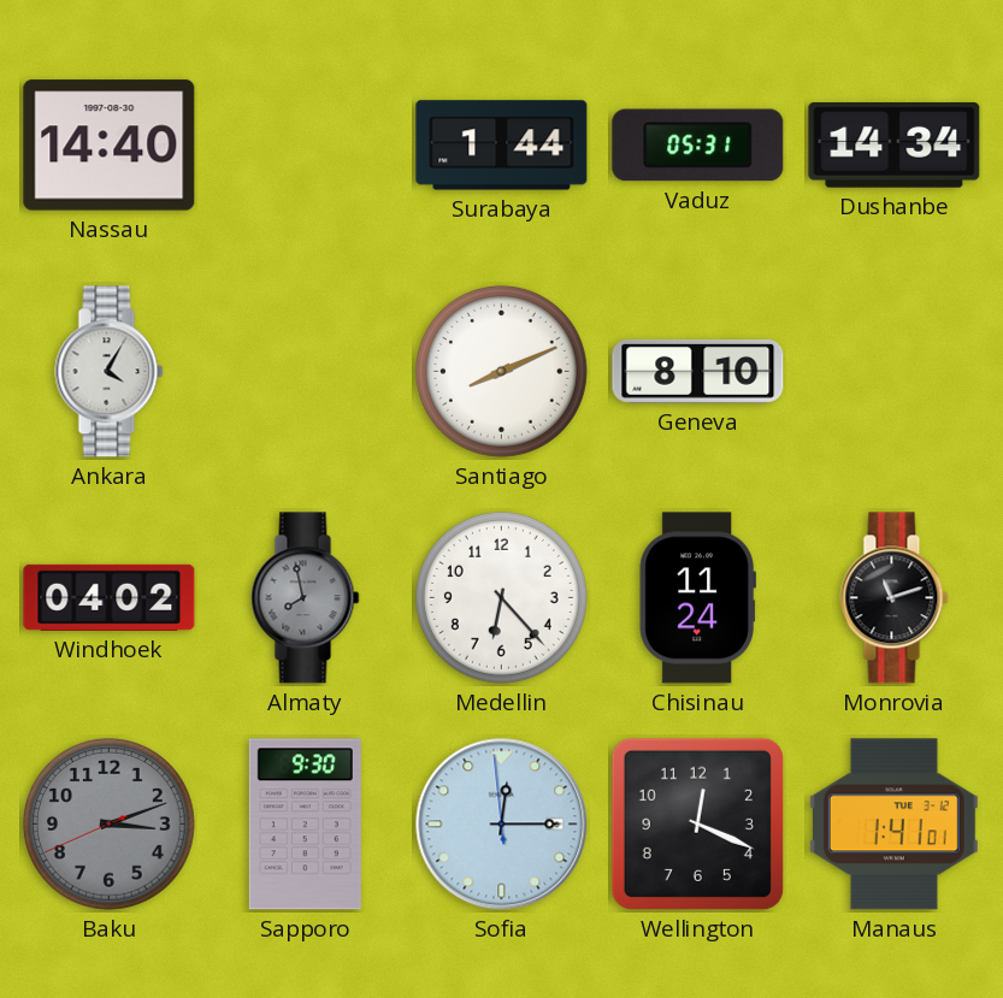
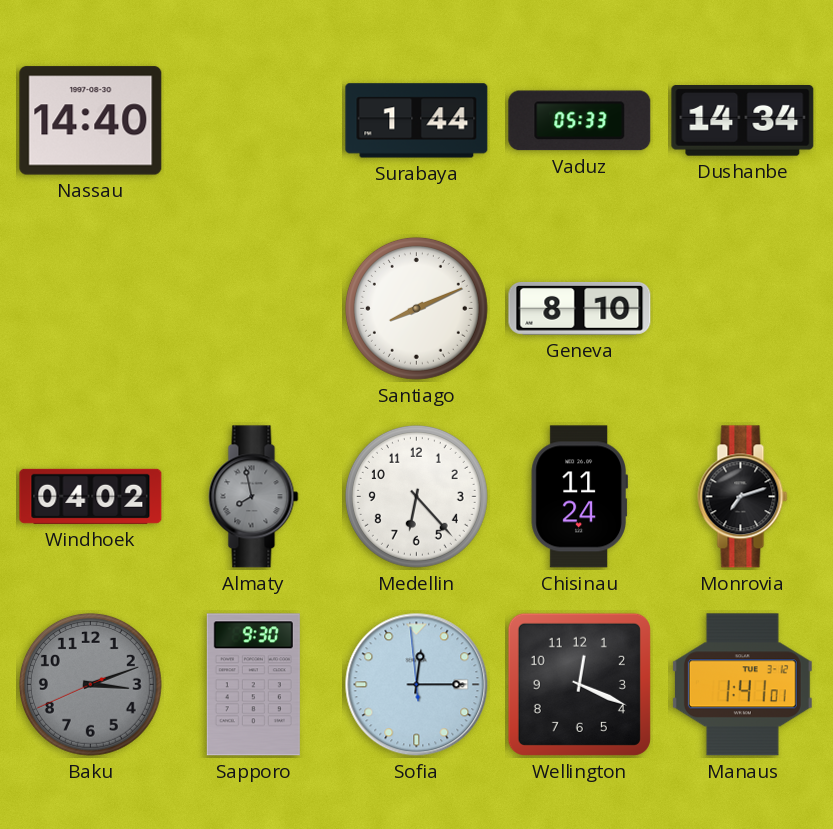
Vaduz: 05:31 -> 05:33 (580, 121)
Ankara: 4:05 -> none (110, 372)
Monrovia: 11:12 -> 7:12 (743, 497)
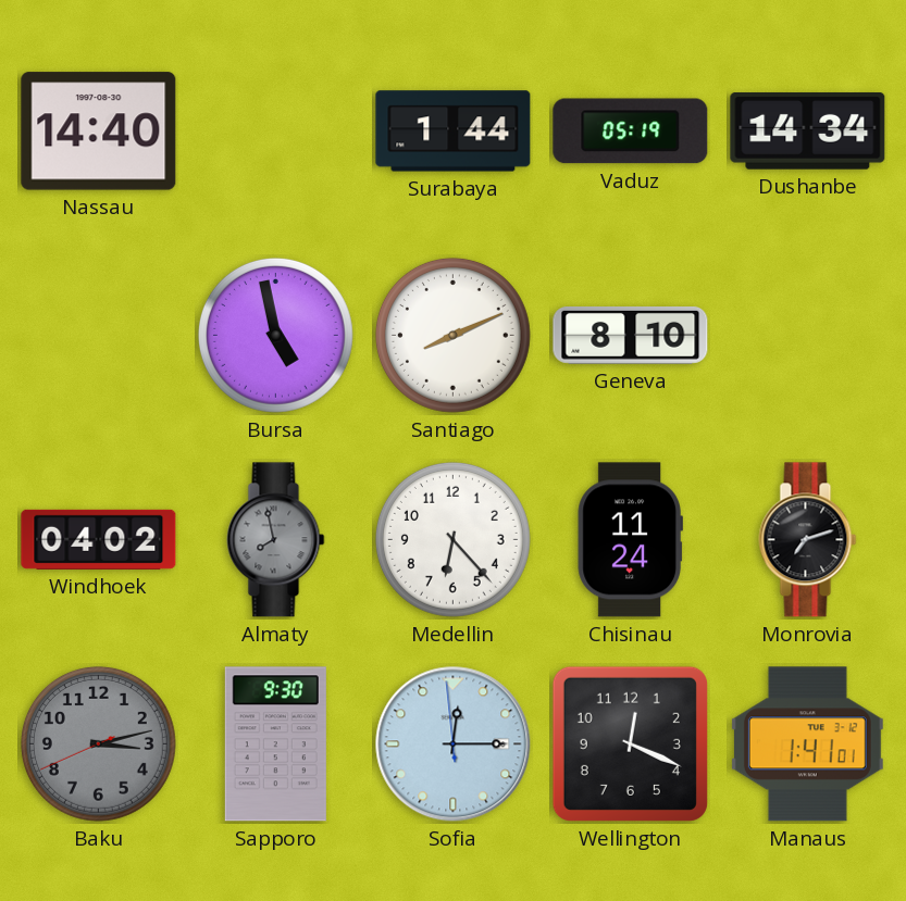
Vaduz: 05:33 -> 05:19 (631, 132)
Bursa: none -> 4:58 (275, 335)
Baku: 3:11 -> 3:12 (98, 743)
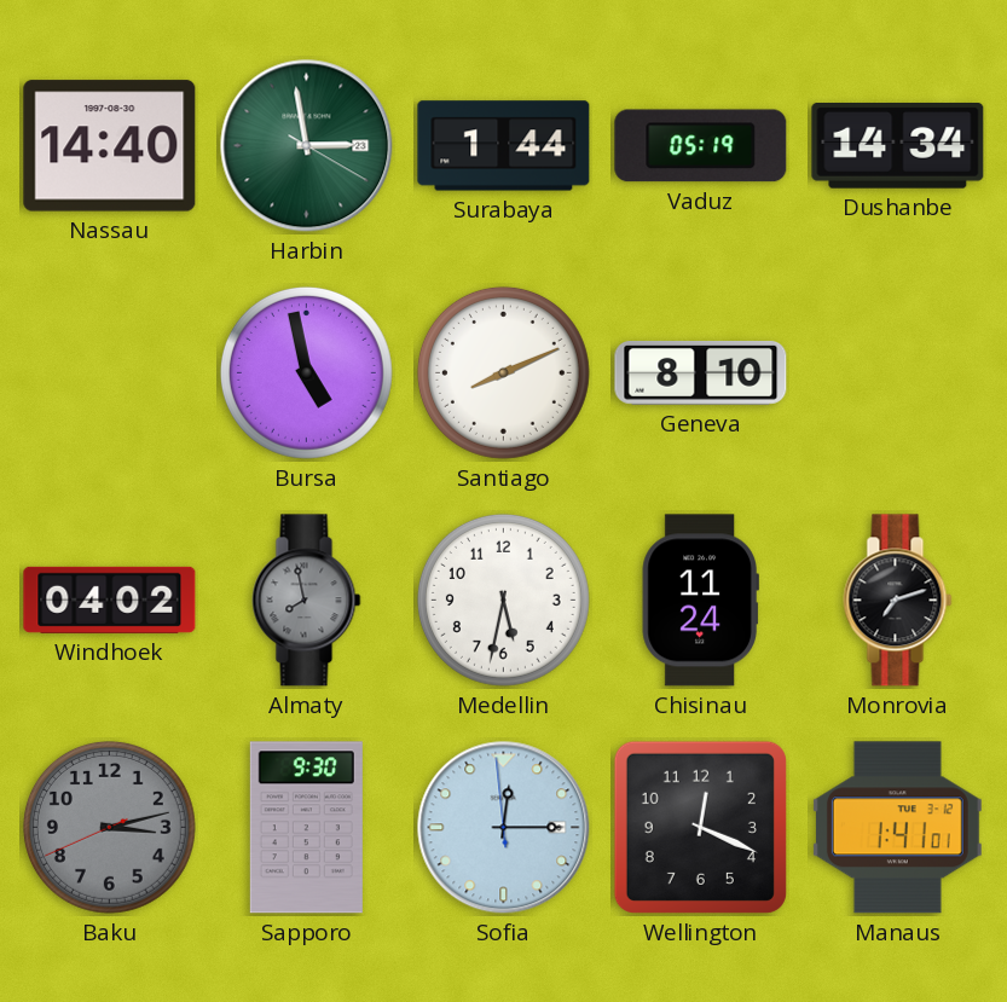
Harbin: none -> 2:58 (307, 146)
Medellin: 6:23 -> 5:32 (503, 600)
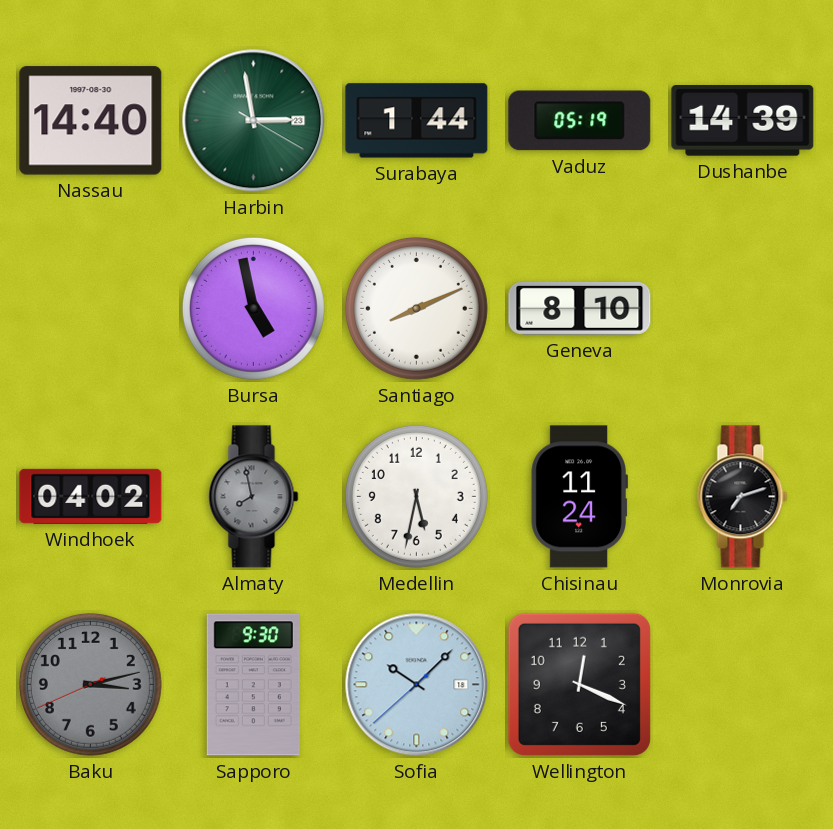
Dushanbe: 14:34 -> 14:39 (743, 121)
Sofia: 12:14 -> 10:07 (417, 685)
Manaus: 1:41 -> none (897, 828)
